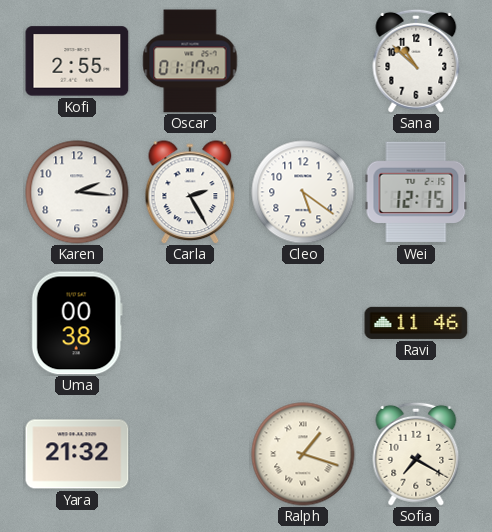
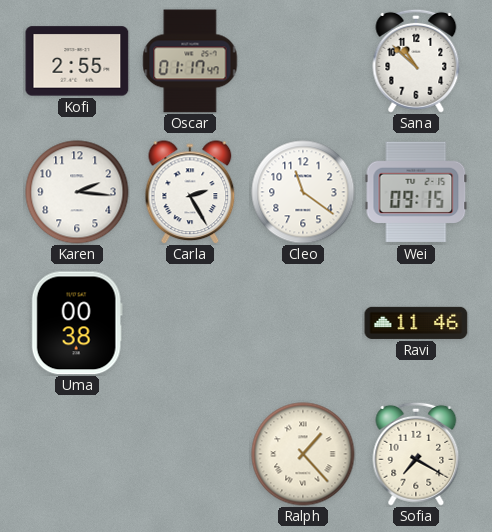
Cleo: 5:21 -> 11:21 (303, 192)
Wei: 12:15 -> 09:15 (416, 192)
Yara: 21:32 -> none (77, 454)
Ralph: 1:18 -> 1:23 (303, 454)
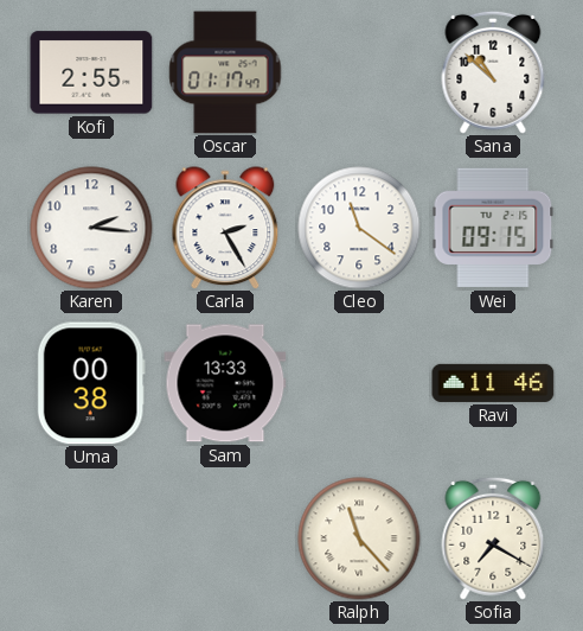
Sam: none -> 13:33 (225, 383)
Ralph: 1:23 -> 11:23 (359, 538)
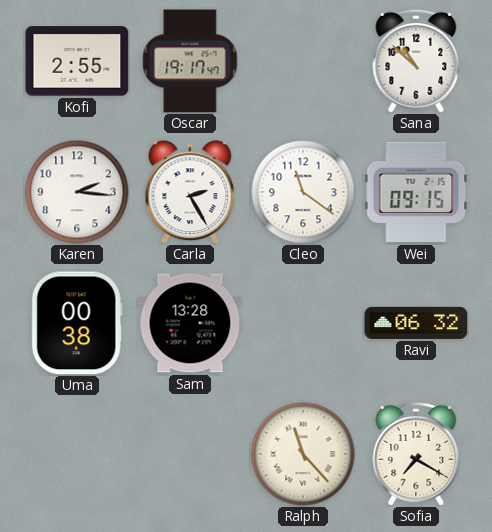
Oscar: 01:17 -> 19:17 (190, 61)
Sam: 13:33 -> 13:28 (190, 323)
Ravi: 11:46 -> 06:32 (416, 323)
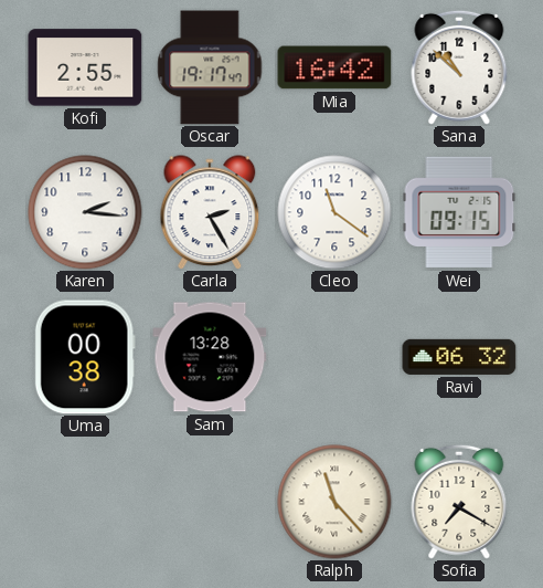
Mia: none -> 16:42 (334, 67)
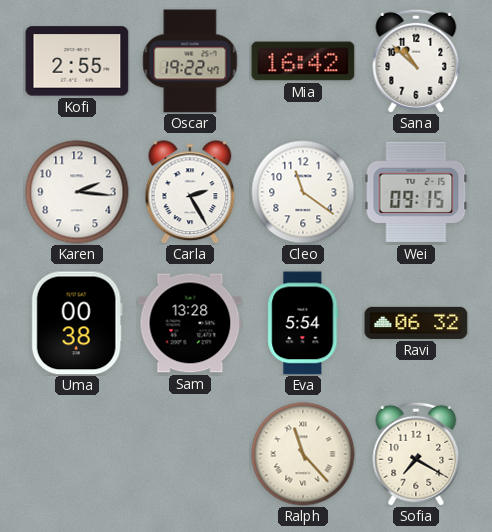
Oscar: 19:17 -> 19:22 (190, 61)
Eva: none -> 5:54 (303, 323)
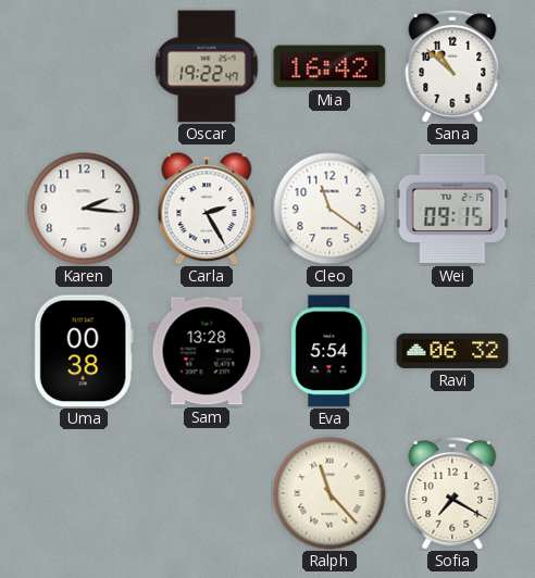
Kofi: 2:55 -> none (77, 61)
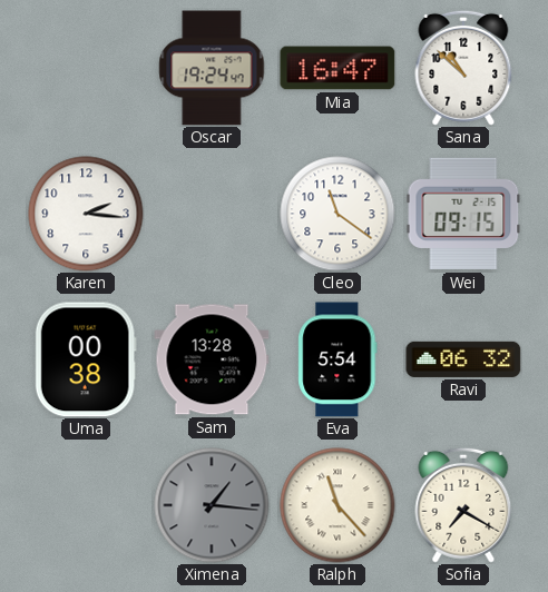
Oscar: 19:22 -> 19:24 (212, 68)
Mia: 16:42 -> 16:47 (337, 68)
Carla: 2:25 -> none (207, 209)
Ximena: none -> 1:16 (212, 505)
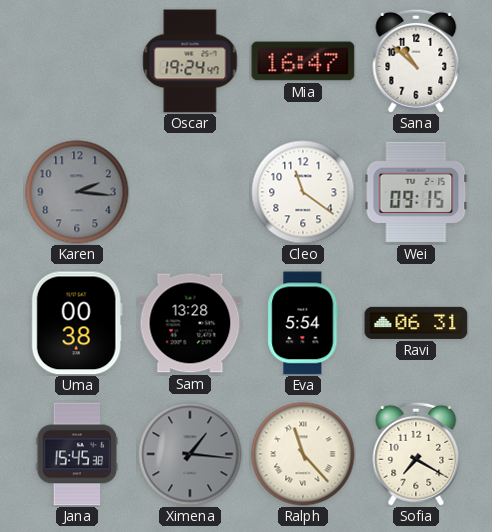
Karen dial: white -> grey (77, 192)
Ravi: 06:32 -> 06:31 (416, 323)
Jana: none -> 15:45 (77, 454)
